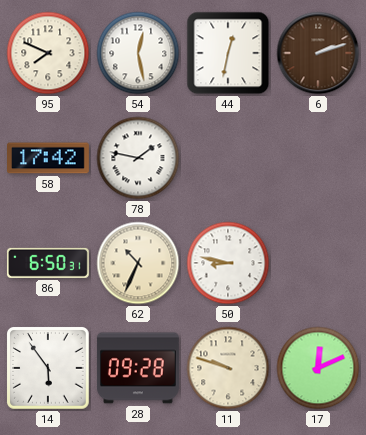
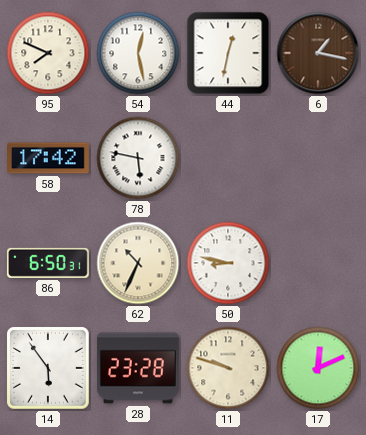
6: 2:12 -> 1:17 (318, 53)
78: 1:47 -> 5:47 (138, 158)
28: 09:28 -> 23:28 (138, 368)
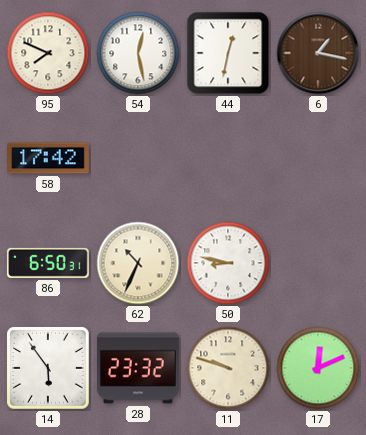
78: 5:47 -> none (138, 158)
28: 23:28 -> 23:32 (138, 368)
